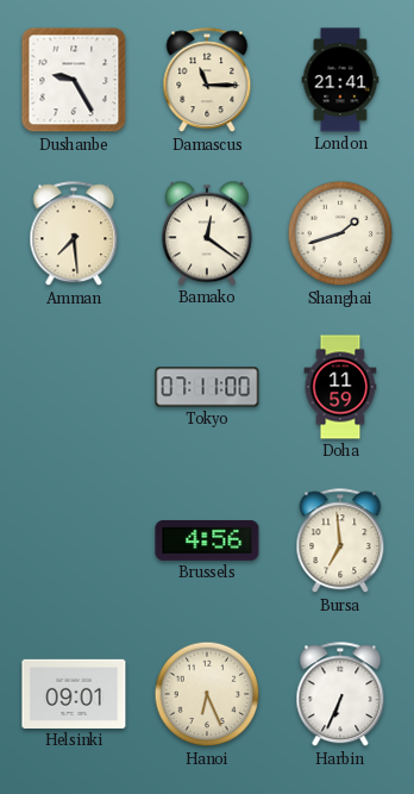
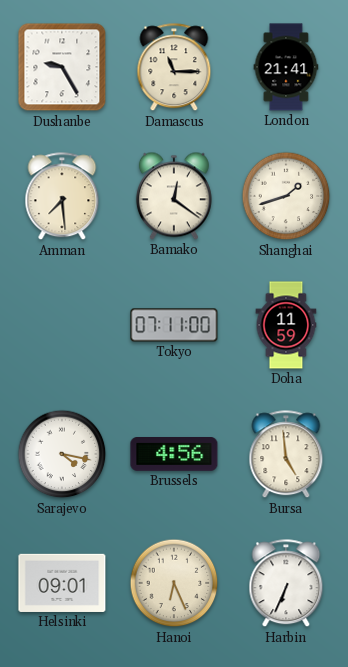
Sarajevo: none -> 4:17 (62, 454)
Bursa: 6:59 -> 4:59 (286, 455)
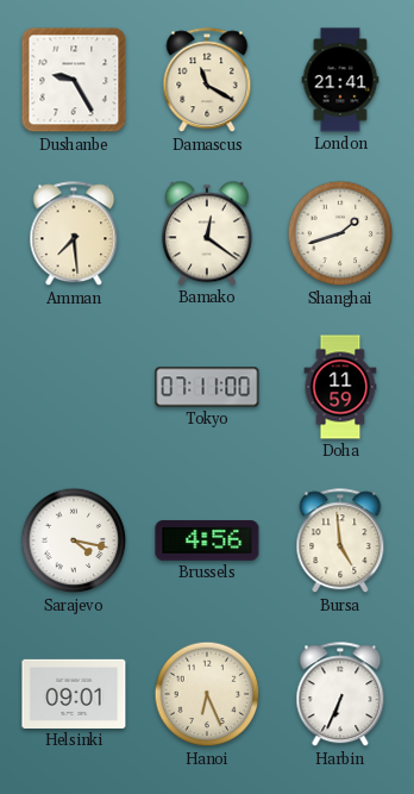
Damascus: 11:15 -> 11:20 (207, 81)
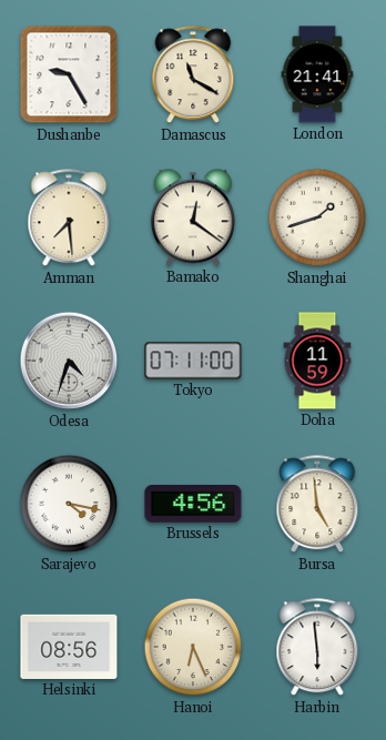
Odesa: none -> 4:33 (69, 361)
Helsinki: 09:01 -> 08:56 (69, 647)
Harbin: 6:34 -> 5:59 (317, 648)
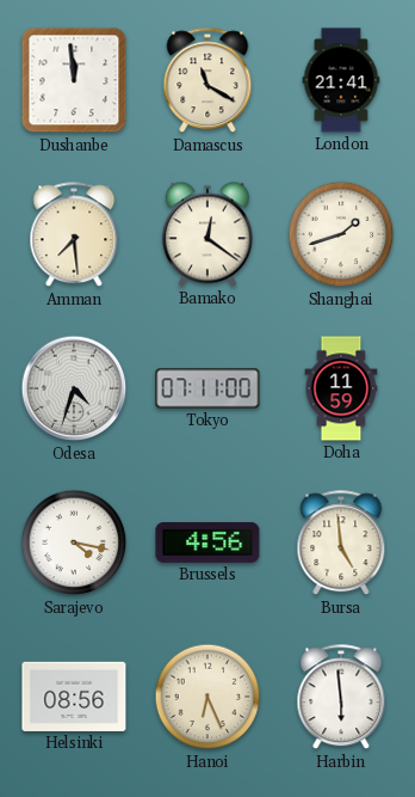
Dushanbe: 9:25 -> 11:59 (74, 80)
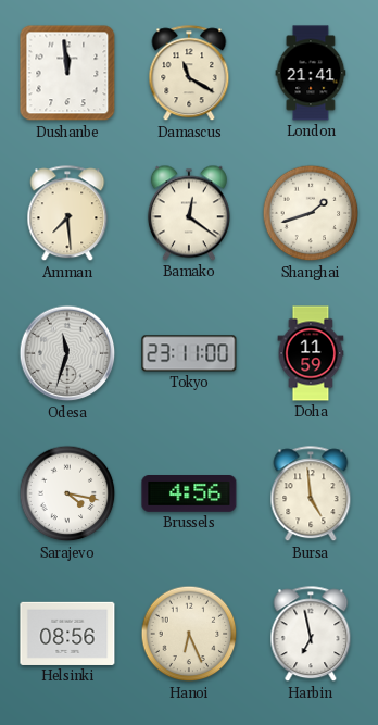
Odesa: 4:33 -> 11:33 (67, 353)
Tokyo: 07:11 -> 23:11 (189, 353)
Harbin: 5:59 -> 6:58 (311, 635)
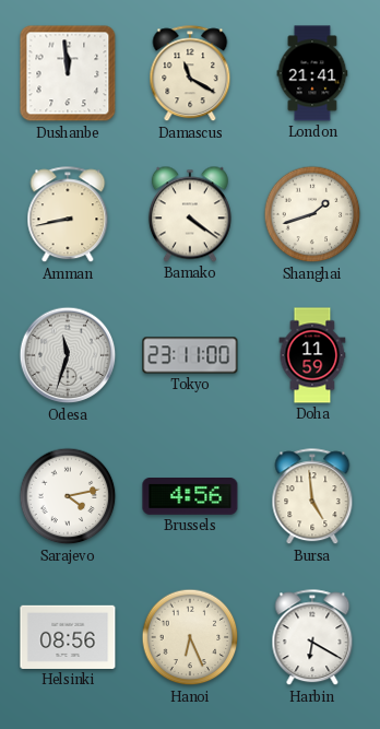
Amman: 7:29 -> 8:43 (68, 215)
Bamako: 12:21 -> 4:21 (190, 214)
Sarajevo: 4:17 -> 4:13 (68, 496)
Harbin: 6:58 -> 6:20 (312, 638)
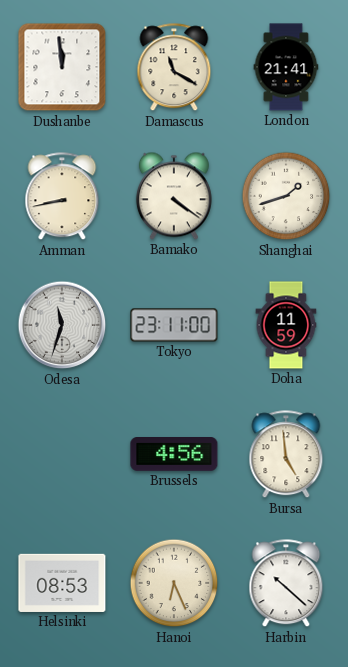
Sarajevo: 4:13 -> none (68, 496)
Helsinki: 08:56 -> 08:53 (62, 583)
Harbin: 6:20 -> 10:22 (286, 584)
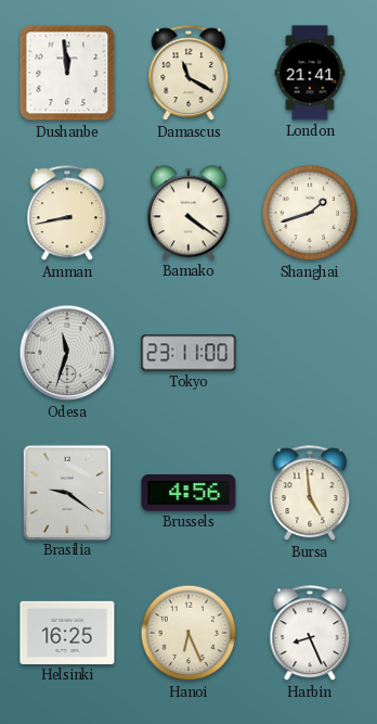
Doha: 11:59 -> none (286, 325)
Brasilia: none -> 9:21 (66, 492)
Helsinki: 08:53 -> 16:25 (67, 633)
Harbin: 10:22 -> 8:26 (310, 634)
